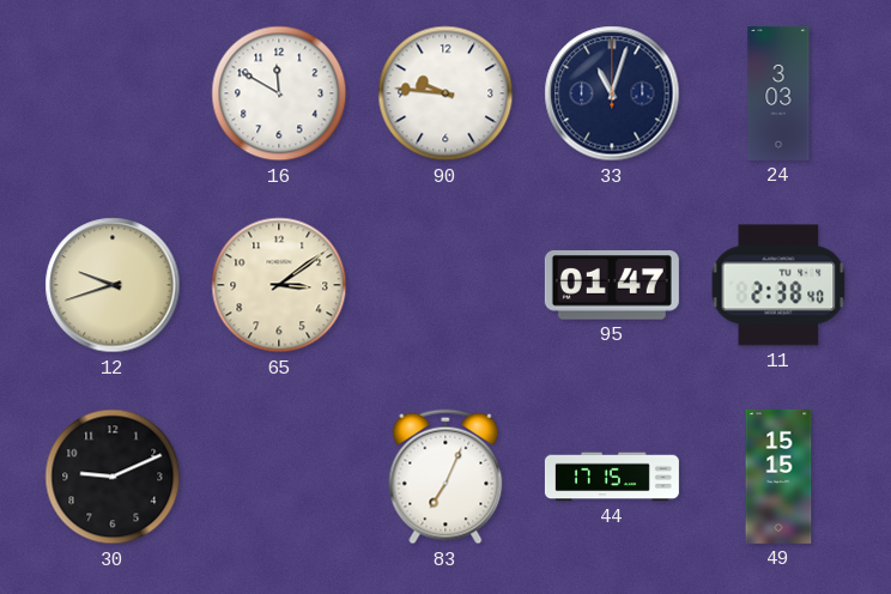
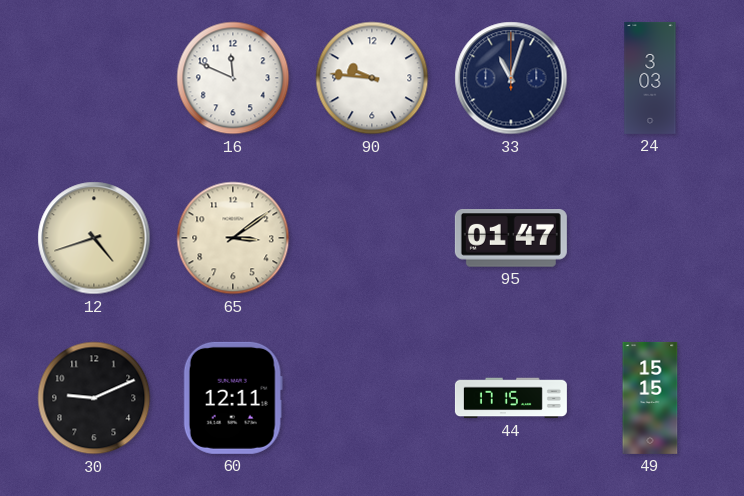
16: 11:50 -> 11:49 (233, 78)
12: 9:42 -> 4:42 (94, 238)
11: 2:38 -> none (778, 285)
60: none -> 12:11 (233, 398)
83: 7:04 -> none (445, 477)
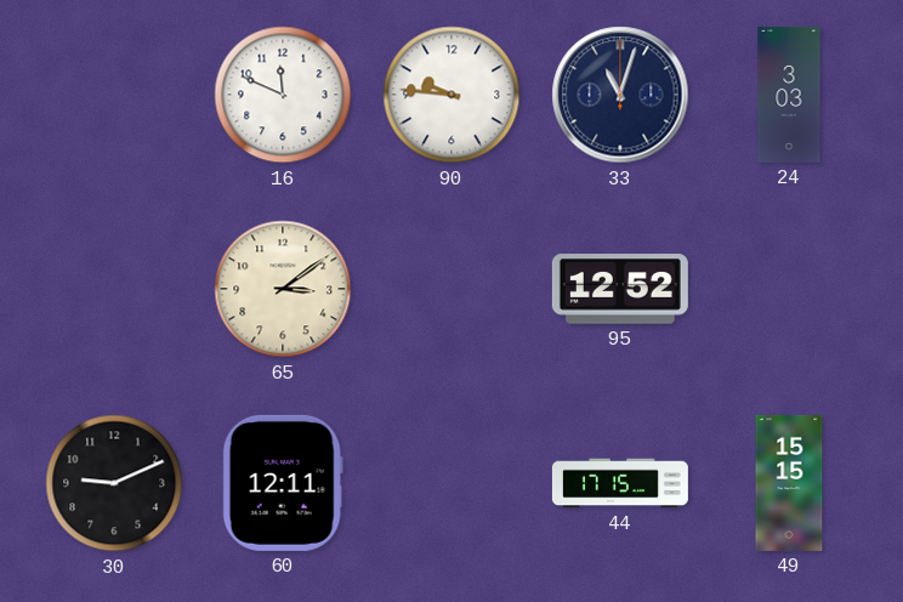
12: 4:42 -> none (94, 238)
95: 01:47 -> 12:52 (620, 289)
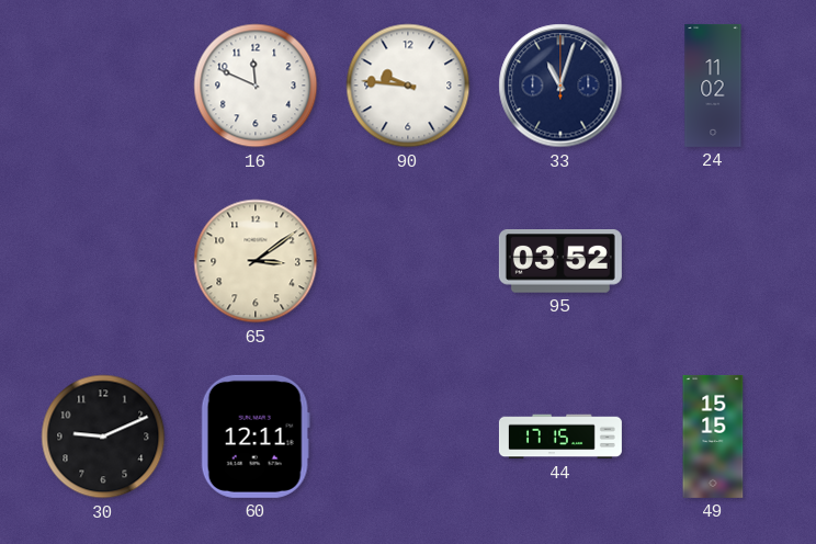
24: 3:03 -> 11:02 (713, 86)
95: 12:52 -> 03:52 (560, 261)
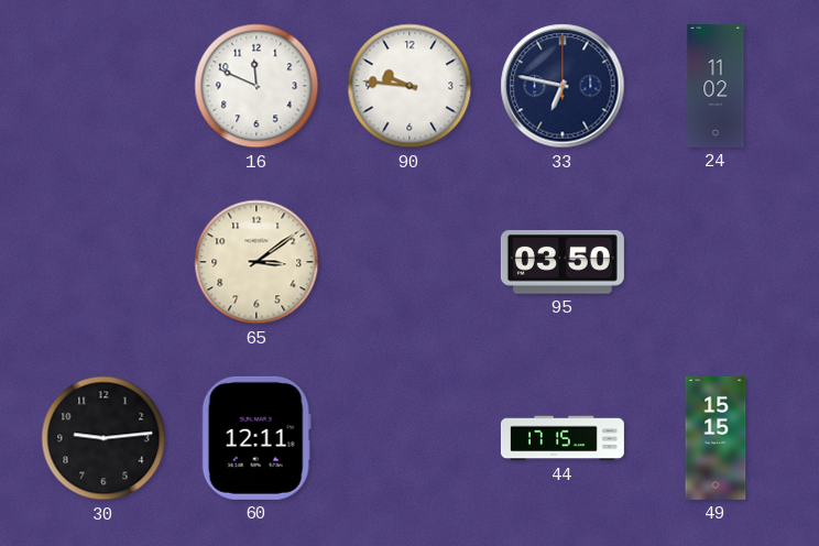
33: 11:03 -> 6:47 (563, 86)
95: 03:52 -> 03:50 (563, 262)
30: 9:11 -> 9:14 (103, 438)
